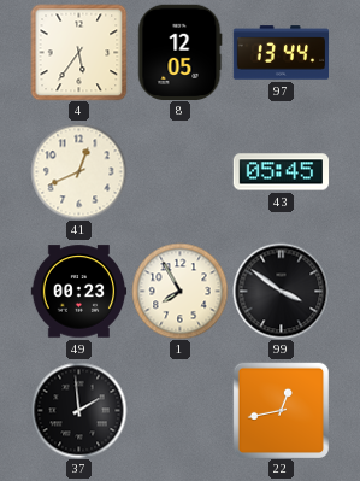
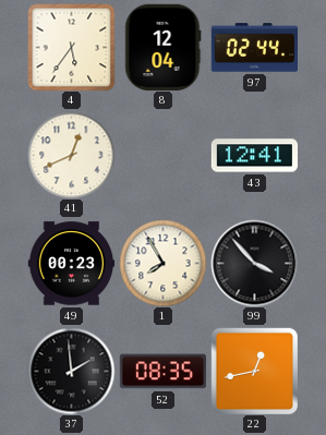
8: 12:05 -> 12:04 (164, 47)
97: 13:44 -> 02:44 (254, 48)
43: 05:45 -> 12:41 (254, 156)
99: 3:51 -> 3:53 (254, 263)
52: none -> 08:35 (162, 372)
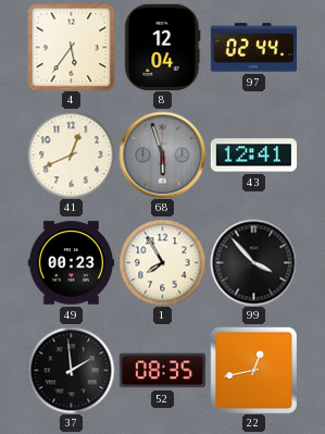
68: none -> 5:57 (162, 154)
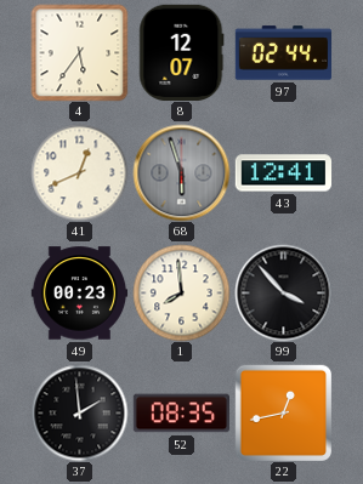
8: 12:04 -> 12:07 (182, 52)
1: 7:55 -> 7:59 (181, 292)
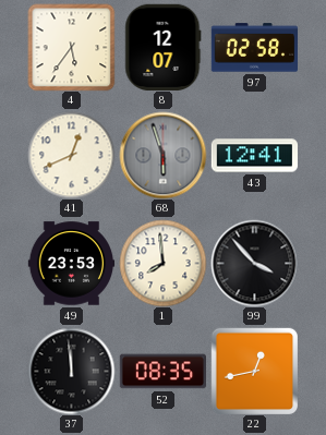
97: 02:44 -> 02:58 (254, 48)
49: 00:23 -> 23:53 (71, 264)
37: 1:59 -> 11:59 (71, 371)
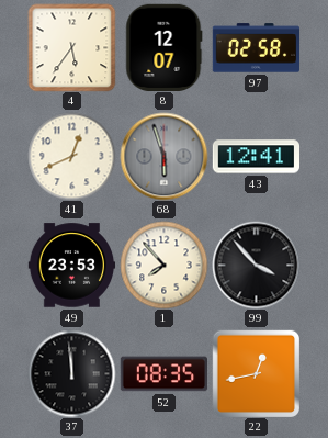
1: 7:59 -> 7:53 (163, 265)
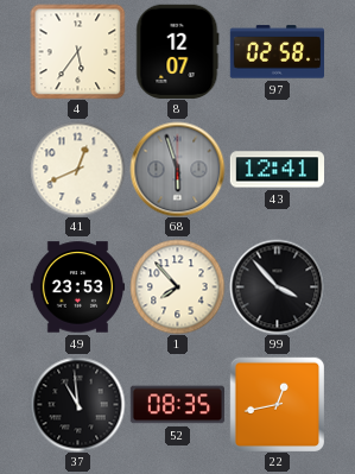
37: 11:59 -> 10:59 (77, 404)
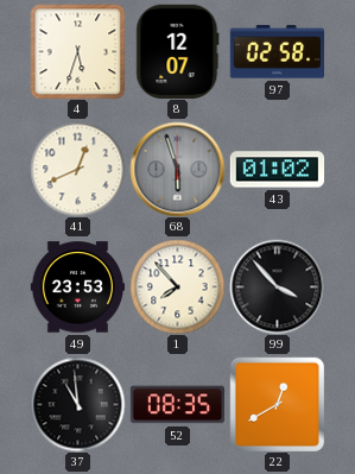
4: 5:36 -> 5:33 (77, 51)
43: 12:41 -> 01:02 (277, 170)
22: 12:43 -> 12:40 (277, 404)
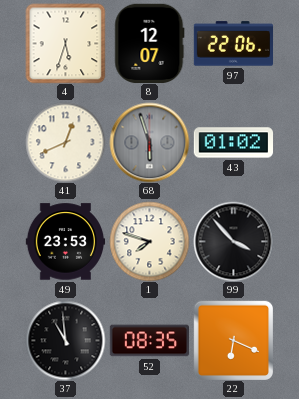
97: 02:58 -> 22:06 (233, 44)
1: 7:53 -> 7:48 (149, 241)
22: 12:40 -> 6:19 (233, 340)
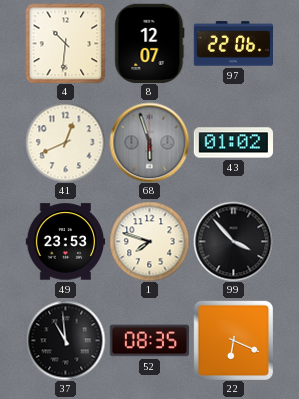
4: 5:33 -> 10:31 (65, 43)
